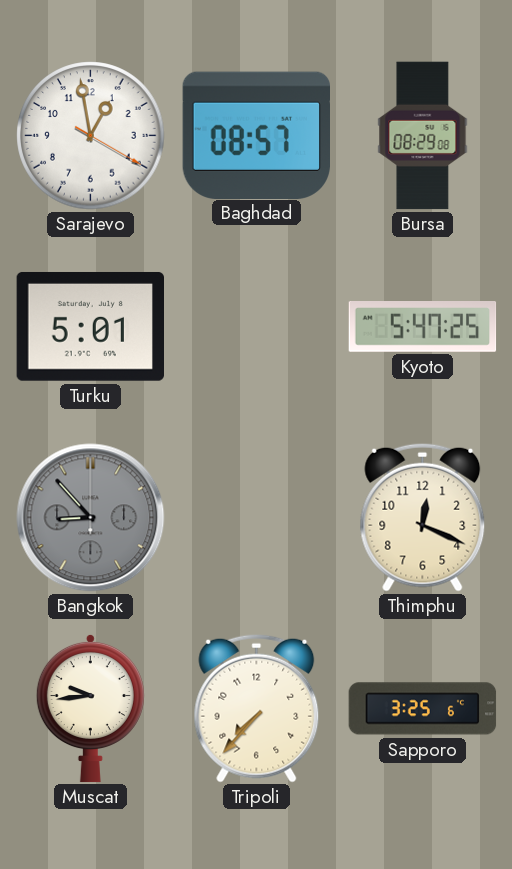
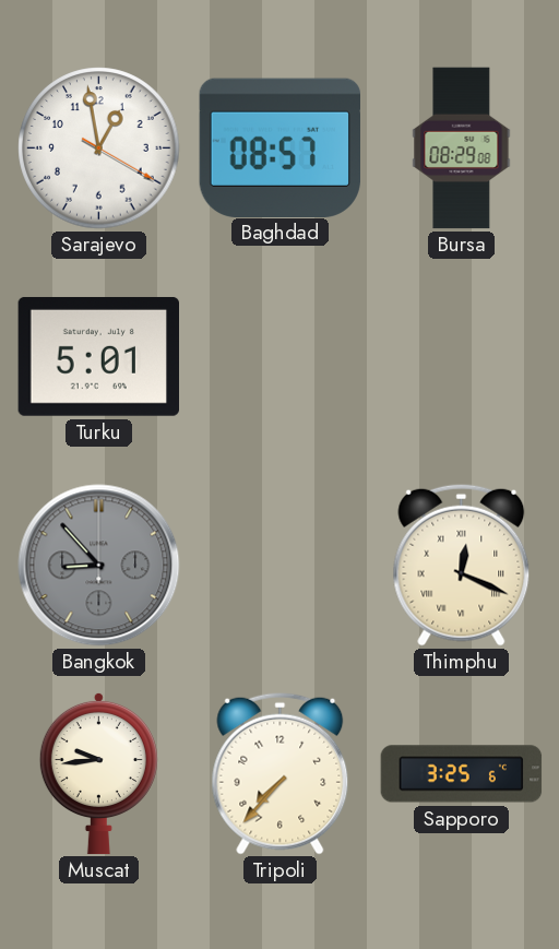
Kyoto: 5:47 -> none (423, 327)
Thimphu numerals: Arabic -> Roman (462, 565)
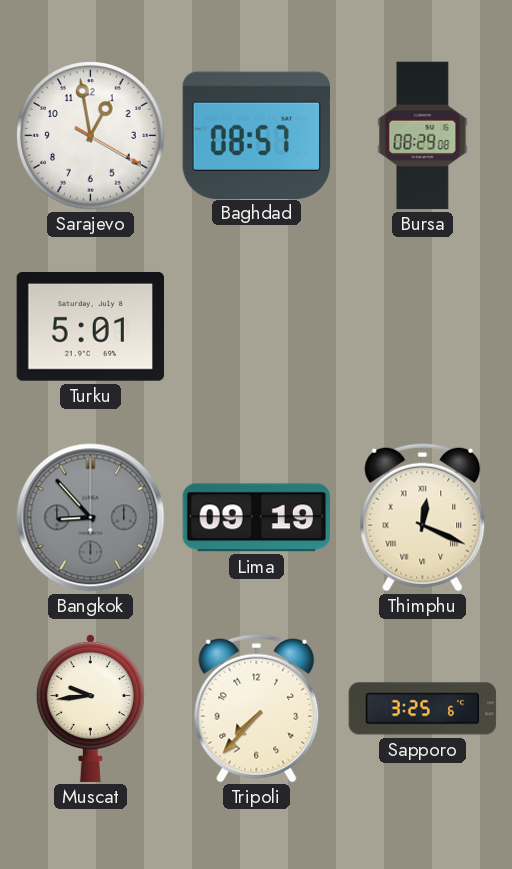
Lima: none -> 09:19 (257, 518)
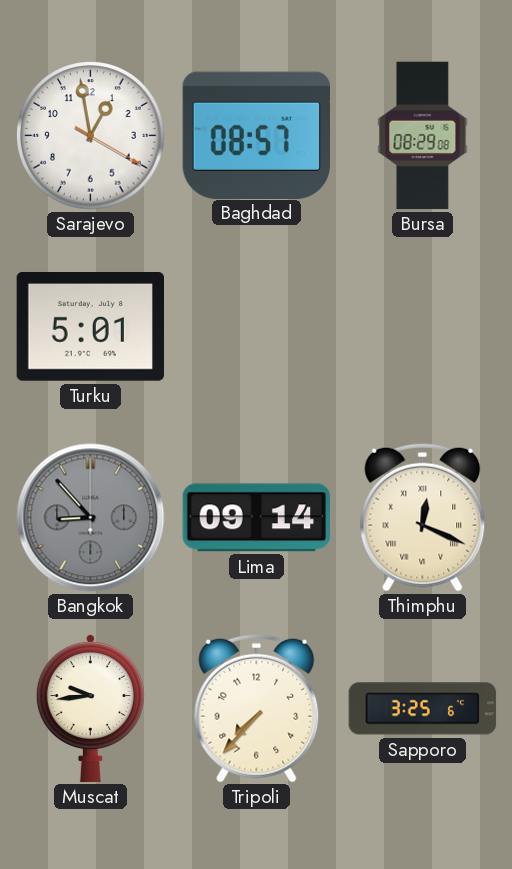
Lima: 09:19 -> 09:14 (257, 518)
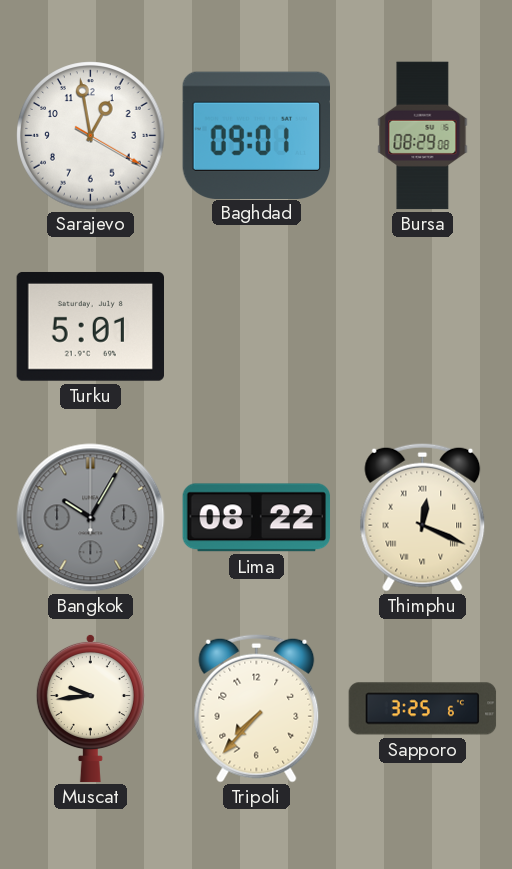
Baghdad: 08:57 -> 09:01 (256, 135)
Bangkok: 8:53 -> 10:05 (91, 518)
Lima: 09:14 -> 08:22 (257, 518)
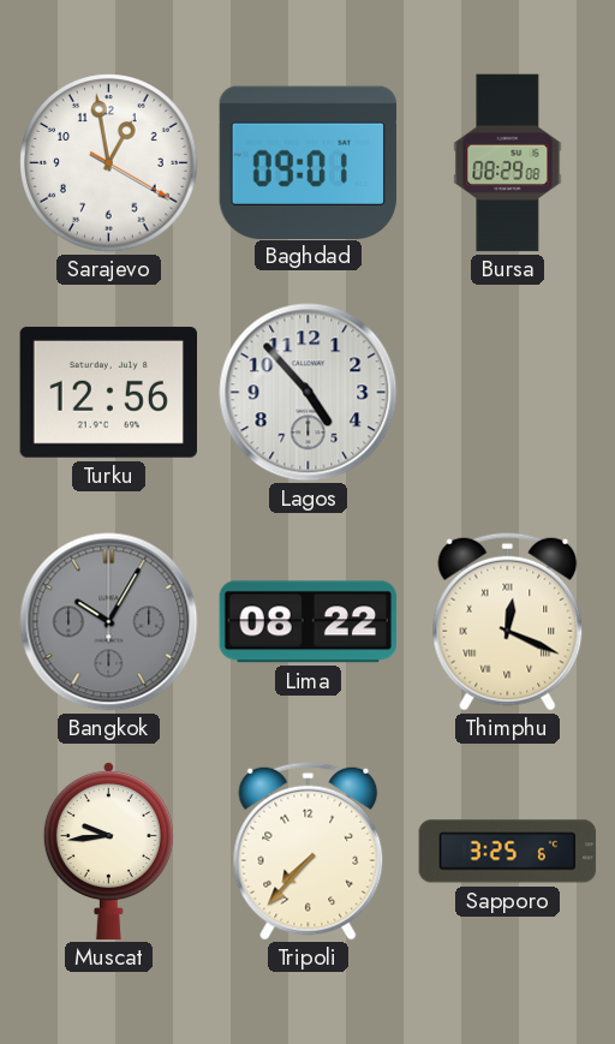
Turku: 5:01 -> 12:56 (109, 392)
Lagos: none -> 4:53 (309, 393)
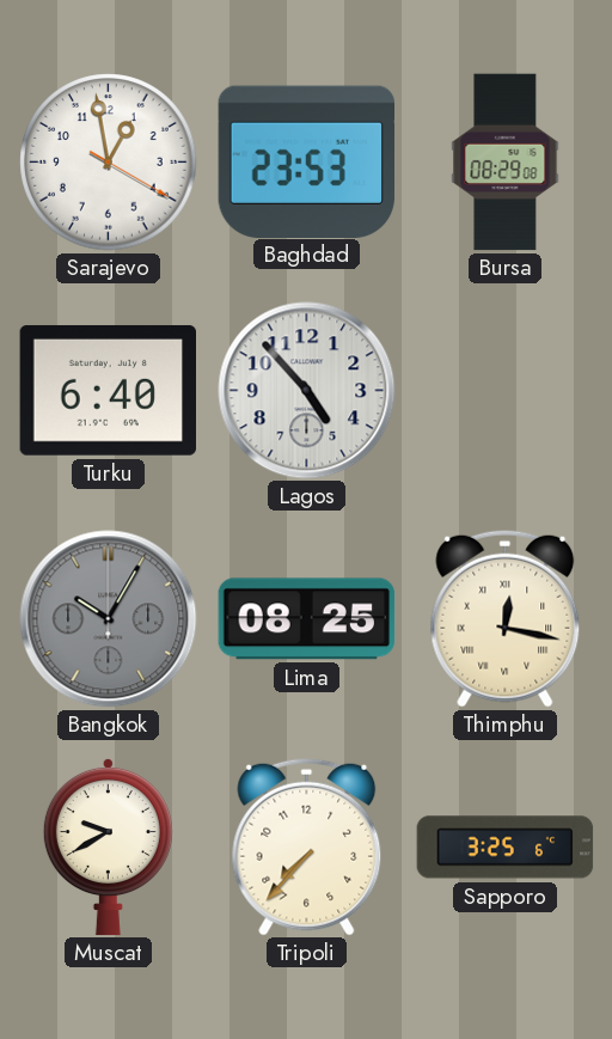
Baghdad: 09:01 -> 23:53 (306, 161)
Turku: 12:56 -> 6:40 (109, 390)
Lima: 08:22 -> 08:25 (307, 619)
Thimphu: 12:19 -> 12:17 (506, 618)
Muscat: 9:44 -> 9:40 (108, 847)
